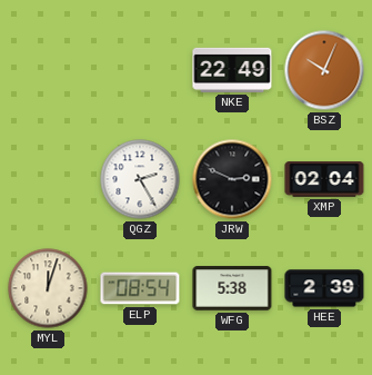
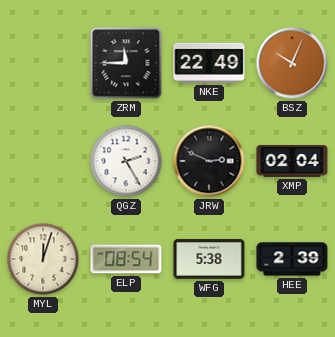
ZRM: none -> 11:45 (126, 63)
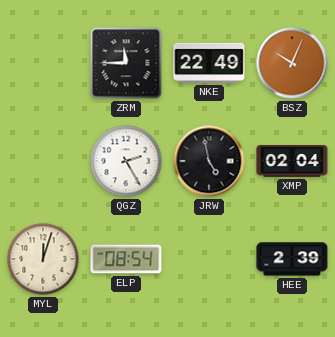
JRW: 2:49 -> 4:58 (209, 161)
WFG: 5:38 -> none (209, 259)
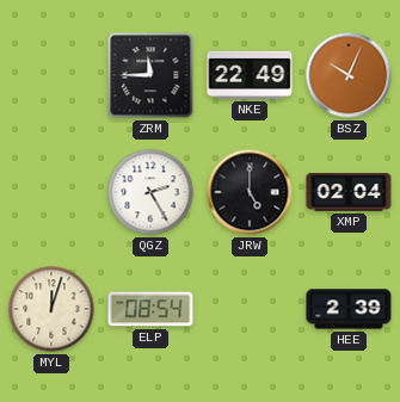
JRW: 4:58 -> 5:00 (250, 192)
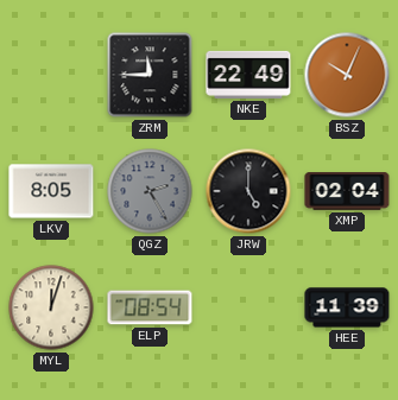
LKV: none -> 8:05 (51, 191)
QGZ dial: white -> grey (150, 191)
HEE: 2:39 -> 11:39 (347, 307)
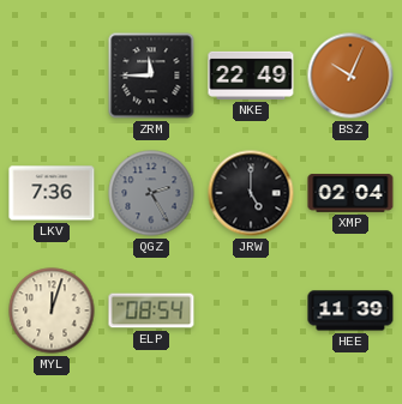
LKV: 8:05 -> 7:36 (52, 193)
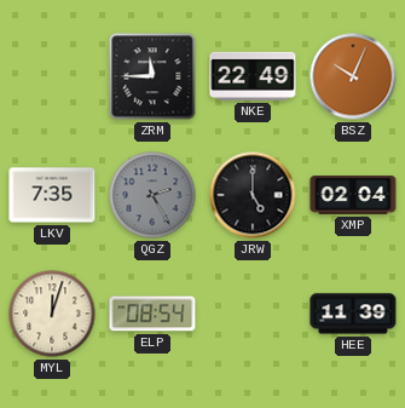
LKV: 7:36 -> 7:35 (52, 195)
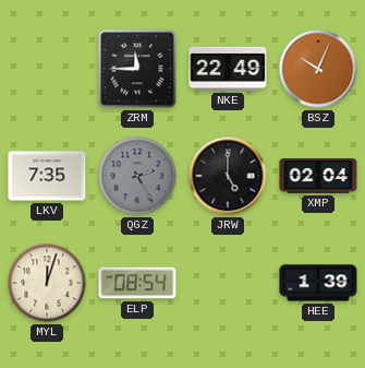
HEE: 11:39 -> 1:39 (318, 283)
